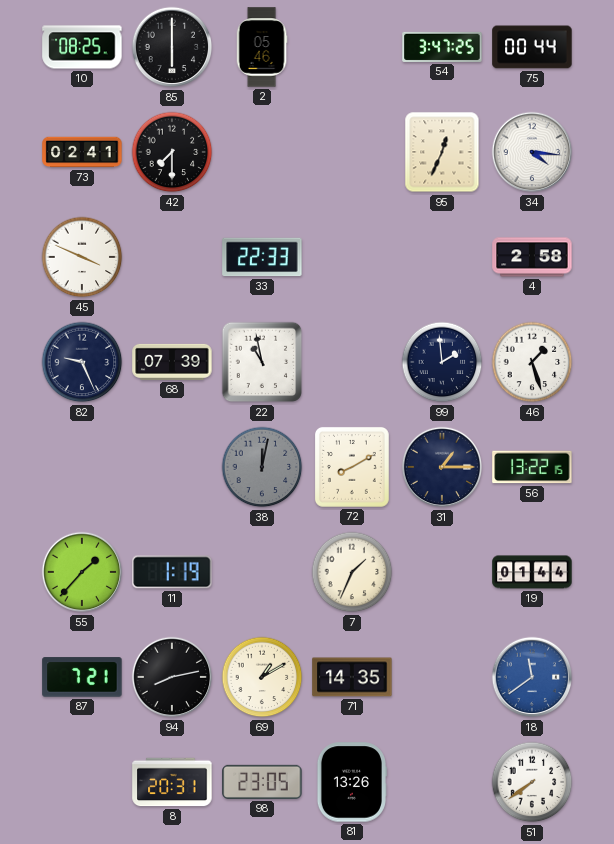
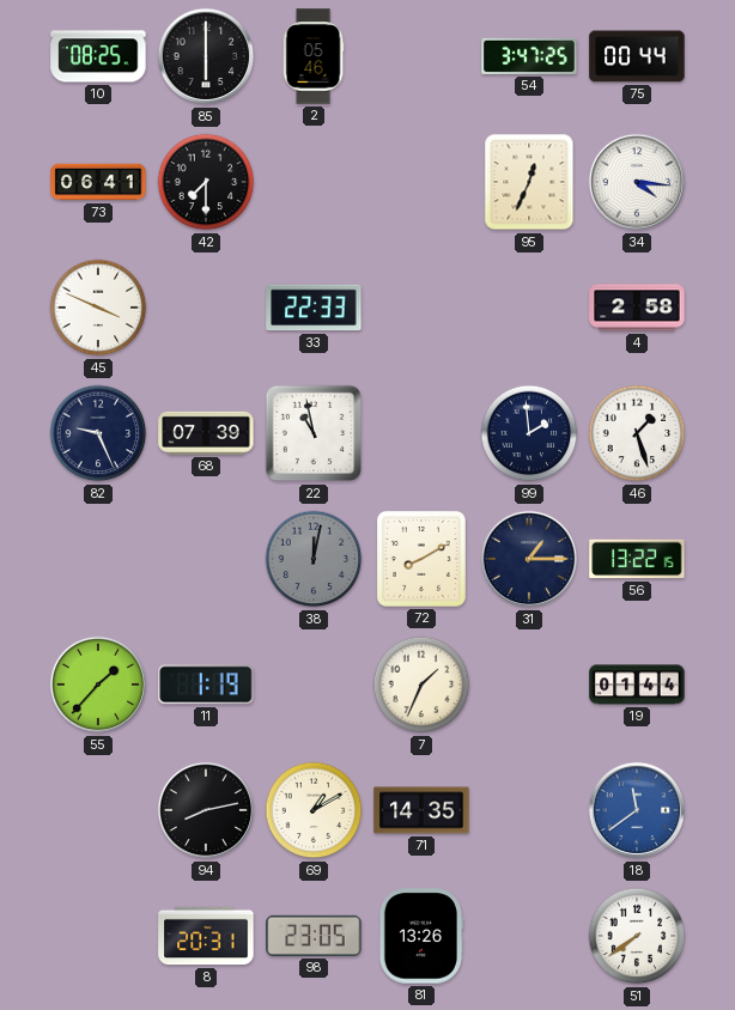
73: 02:41 -> 06:41 (98, 182)
87: 7:21 -> none (82, 677)
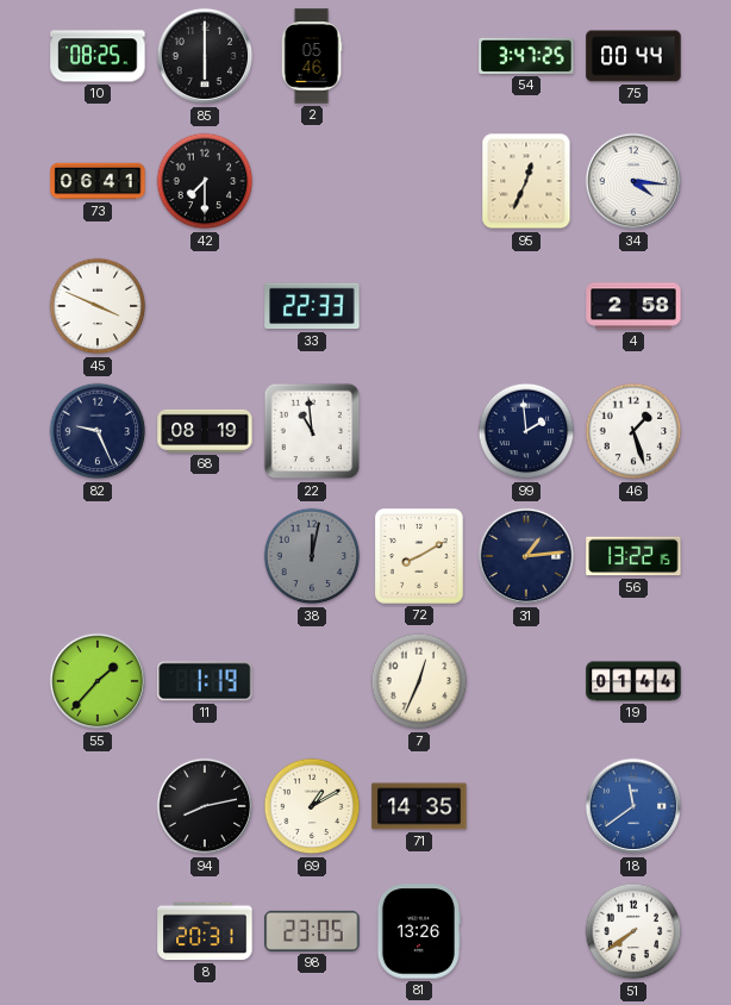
68: 07:39 -> 08:19 (205, 431)
22: 10:58 -> 10:59 (312, 431)
31: 1:15 -> 1:14 (526, 556)
7: 1:34 -> 12:34 (419, 681)
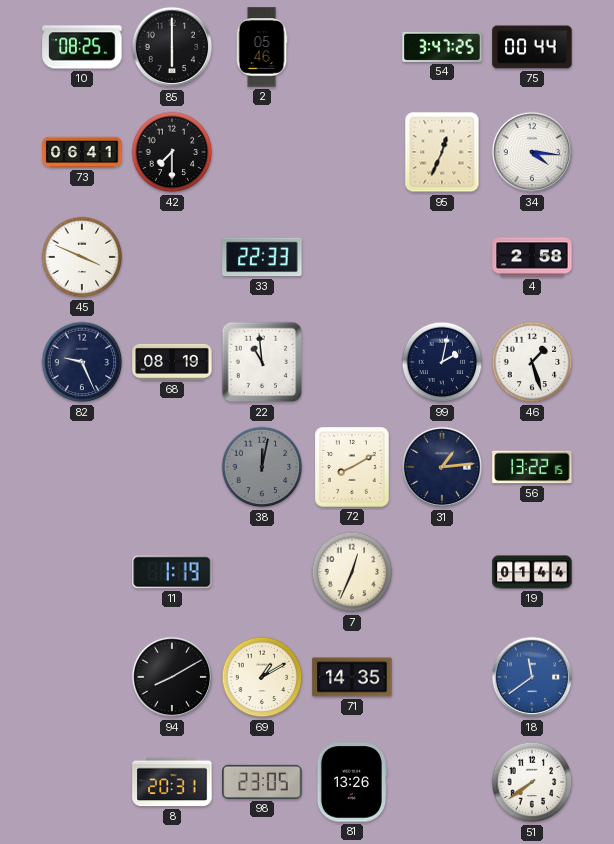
99: 1:59 -> 2:02 (442, 362)
55: 1:37 -> none (98, 681)
94: 8:13 -> 8:10 (172, 677)
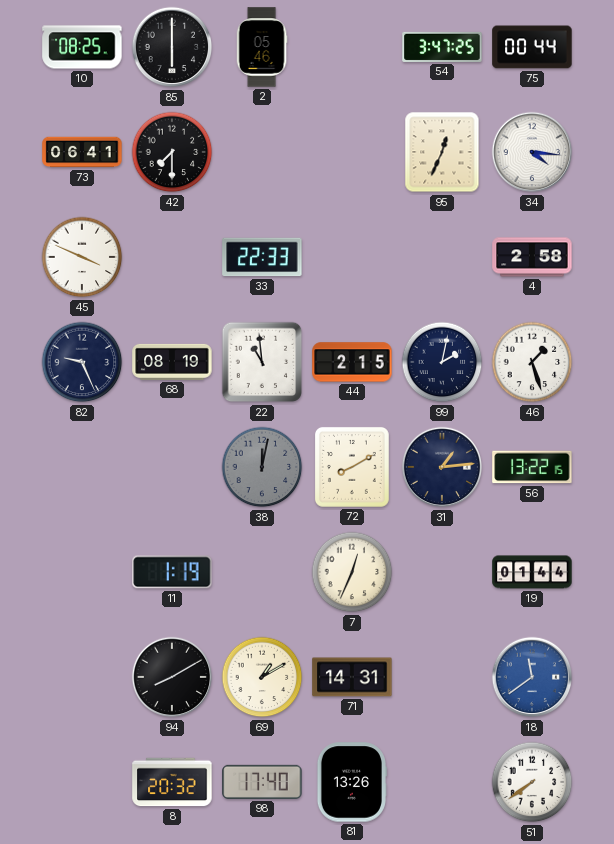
44: none -> 2:15 (352, 362)
71: 14:35 -> 14:31 (352, 677)
8: 20:31 -> 20:32 (172, 782)
98: 23:05 -> 17:40 (262, 782)
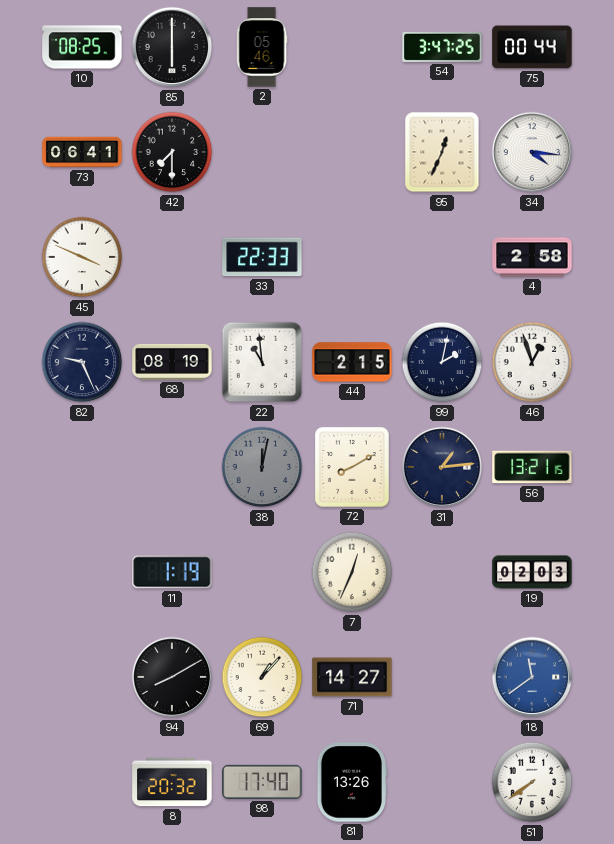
46: 1:27 -> 12:57 (532, 362)
56: 13:22 -> 13:21 (532, 467)
19: 01:44 -> 02:03 (532, 572)
69: 1:10 -> 1:07 (262, 677)
71: 14:31 -> 14:27 (352, 677)
